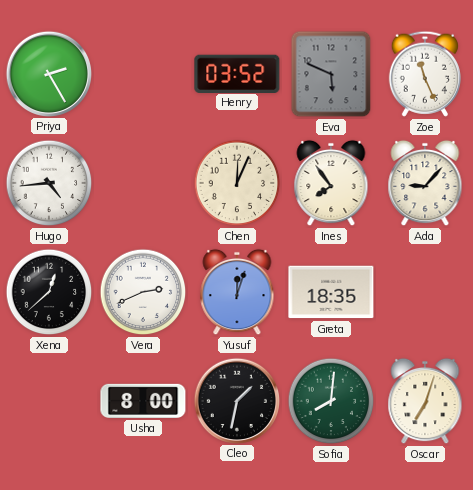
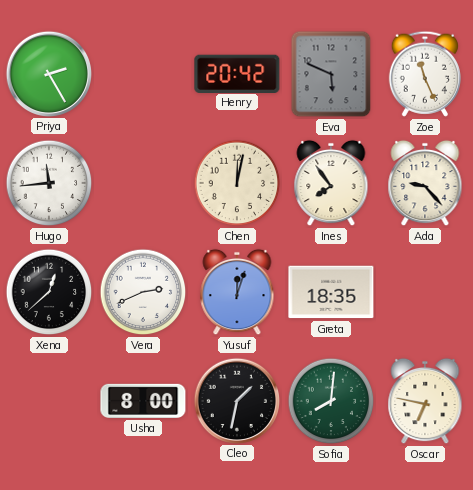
Henry: 03:52 -> 20:42 (237, 73)
Hugo: 4:44 -> 11:44 (49, 183)
Chen: 12:04 -> 12:02 (237, 183)
Ada: 9:07 -> 9:23 (425, 183)
Oscar: 7:03 -> 6:47 (425, 401)
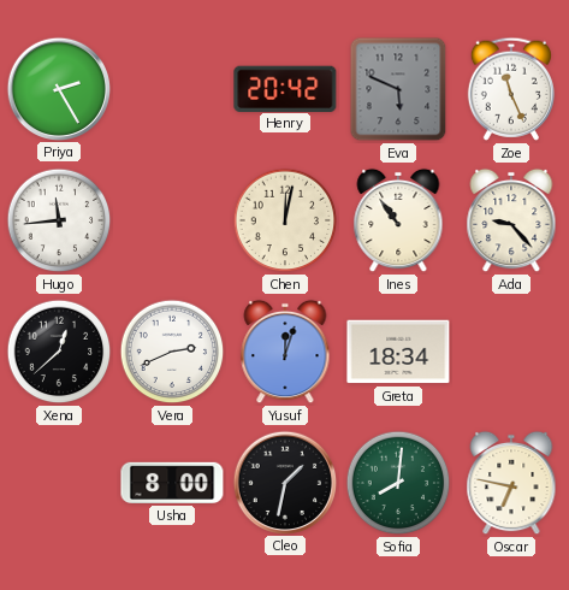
Ines: 7:54 -> 10:54 (398, 220)
Greta: 18:35 -> 18:34 (398, 352)
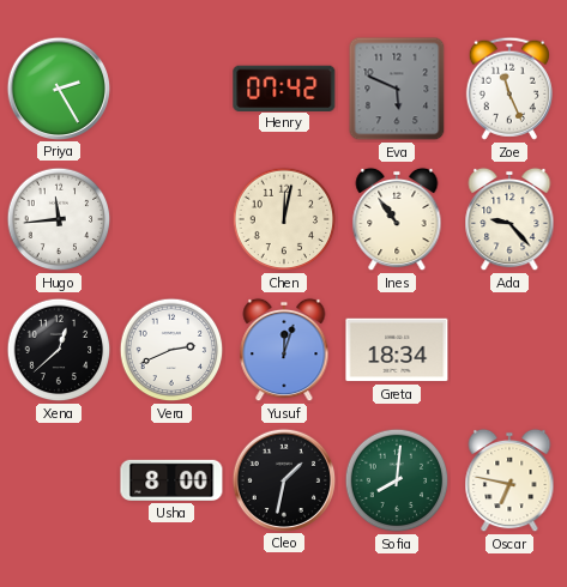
Henry: 20:42 -> 07:42 (284, 87)
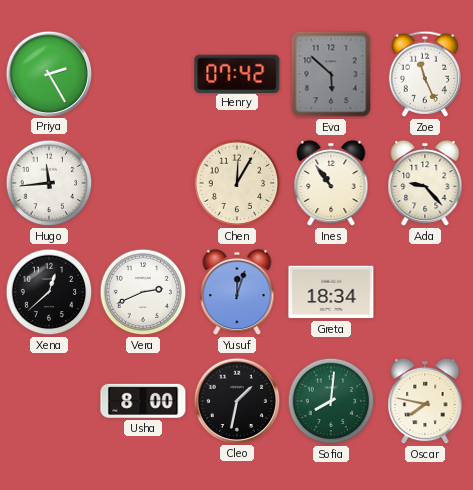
Eva: 5:49 -> 5:52 (331, 74)
Chen: 12:02 -> 12:05 (237, 183)
Oscar: 6:47 -> 7:47 (425, 401)
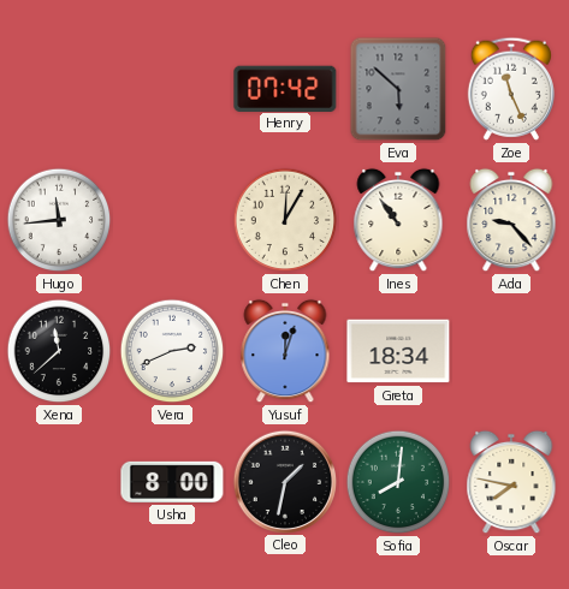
Priya: 2:25 -> none (48, 73)
Xena: 12:38 -> 11:38 (59, 351)
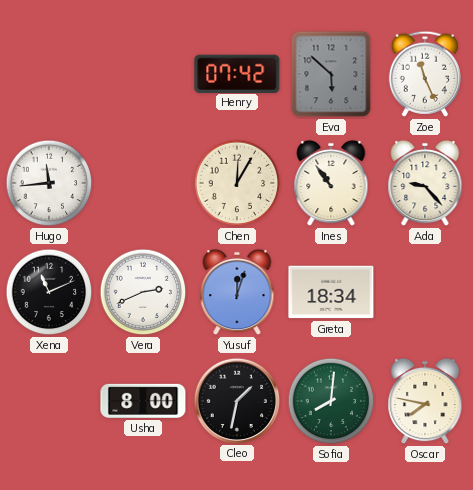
Xena: 11:38 -> 11:11 (49, 292)
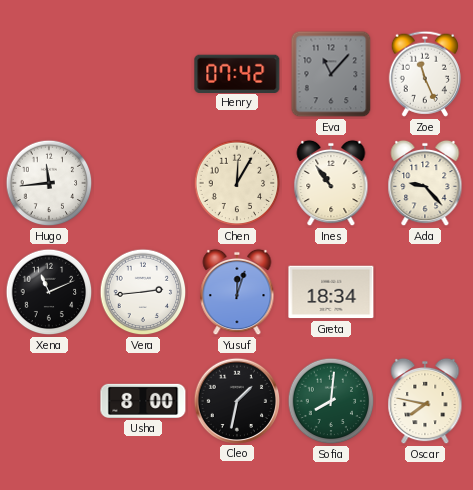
Eva: 5:52 -> 11:07 (331, 74)
Vera: 2:41 -> 2:44 (143, 292)
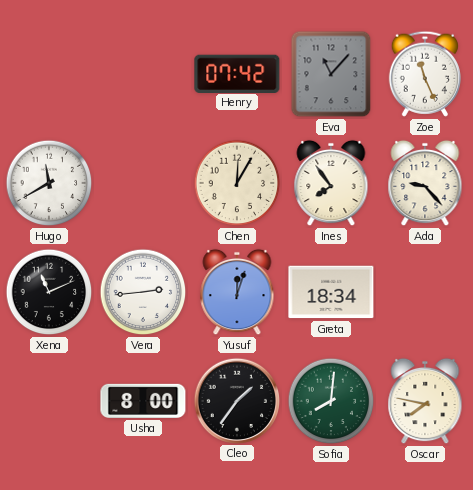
Hugo: 11:44 -> 11:40 (49, 183)
Ines: 10:54 -> 7:54 (331, 183)
Cleo: 1:32 -> 1:36 (236, 400)
